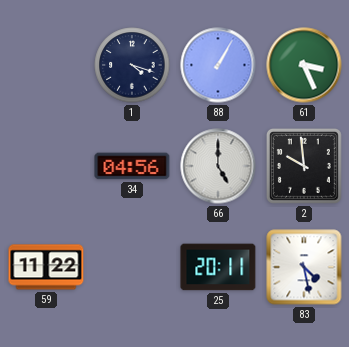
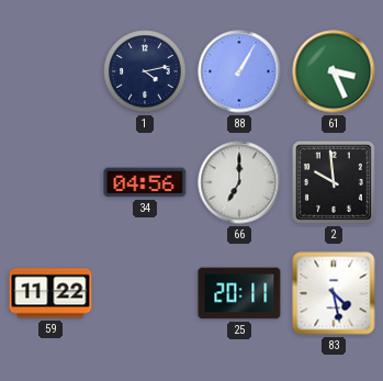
1: 4:18 -> 4:13 (145, 71)
66: 5:00 -> 7:00 (239, 182)
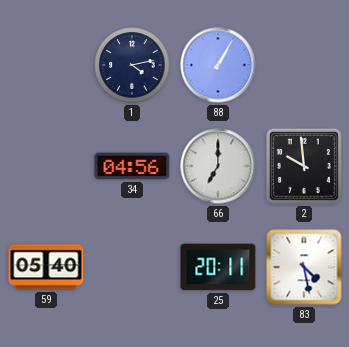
61: 3:26 -> none (334, 71)
59: 11:22 -> 05:40 (46, 267)
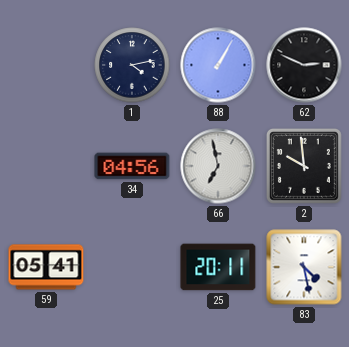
62: none -> 2:49 (304, 65)
66: 7:00 -> 6:58 (218, 166)
59: 05:40 -> 05:41 (46, 267)
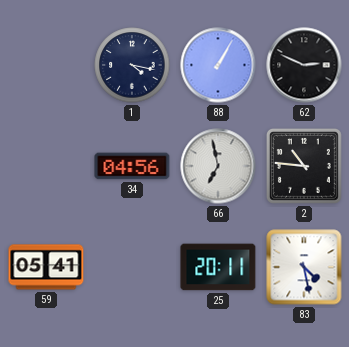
1: 4:13 -> 4:17 (132, 65)
2: 9:59 -> 10:46 (304, 166)
